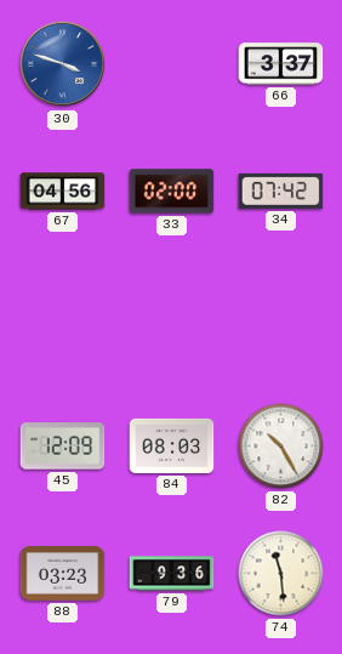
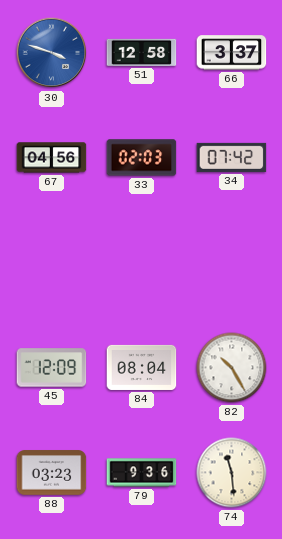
51: none -> 12:58 (142, 52)
33: 02:00 -> 02:03 (142, 158)
84: 08:03 -> 08:04 (142, 367)
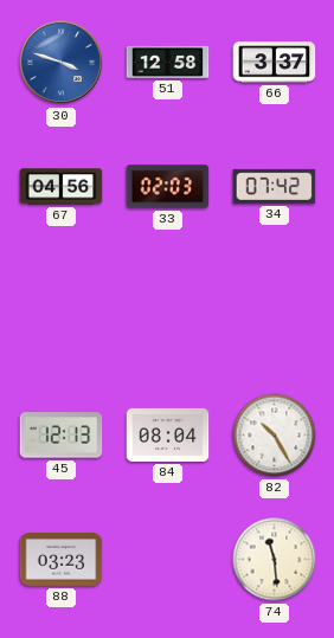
45: 12:09 -> 12:13 (62, 436)
79: 9:36 -> none (142, 473)
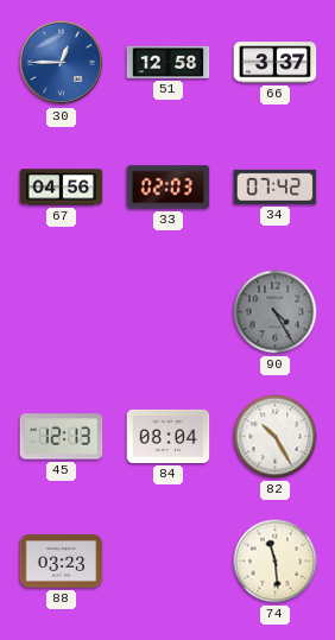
30: 3:48 -> 12:45 (62, 63)
90: none -> 4:25 (276, 312)
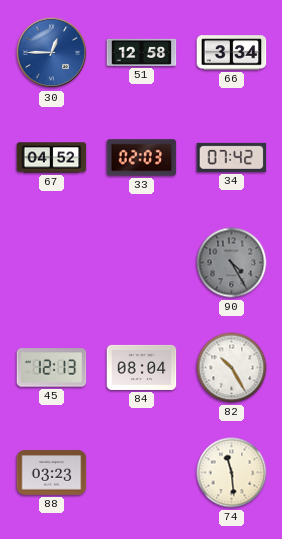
66: 3:37 -> 3:34 (232, 53)
67: 04:56 -> 04:52 (52, 158)
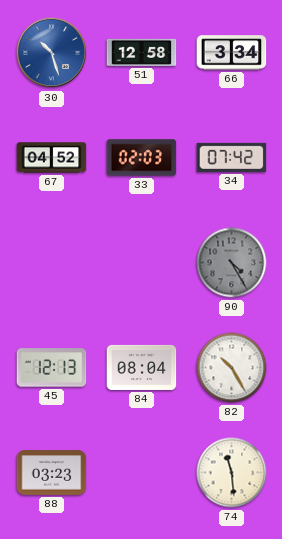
30: 12:45 -> 10:27 (52, 53)
